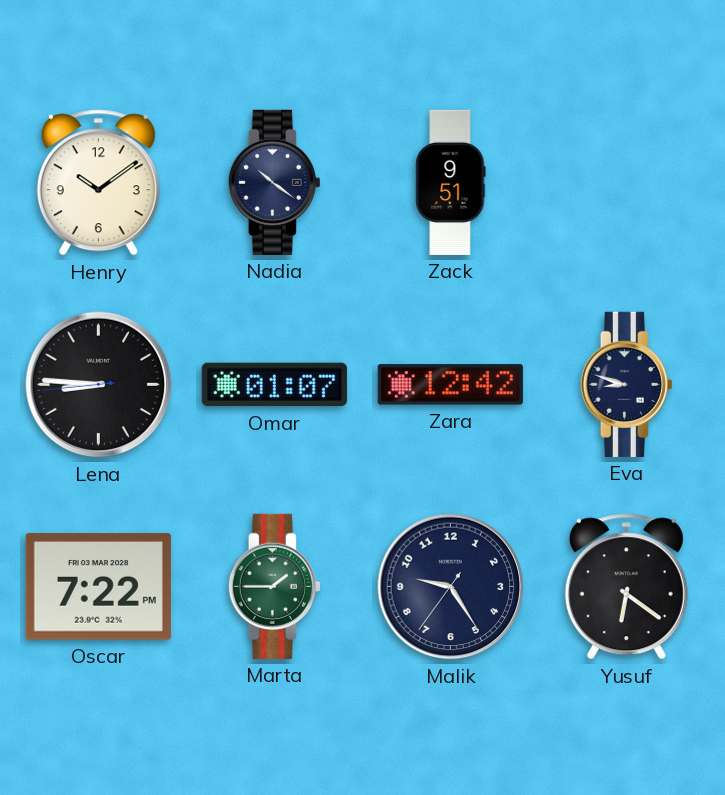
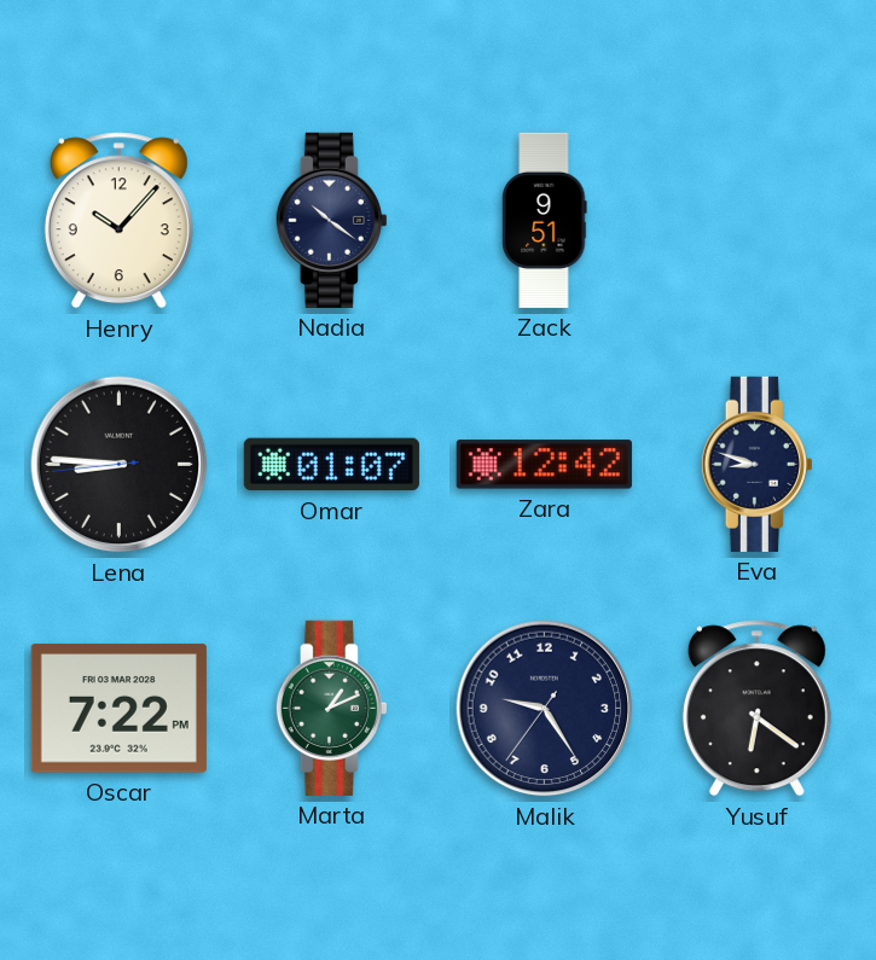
Henry: 10:09 -> 10:07 (118, 221)
Marta: 1:45 -> 1:11 (331, 708)
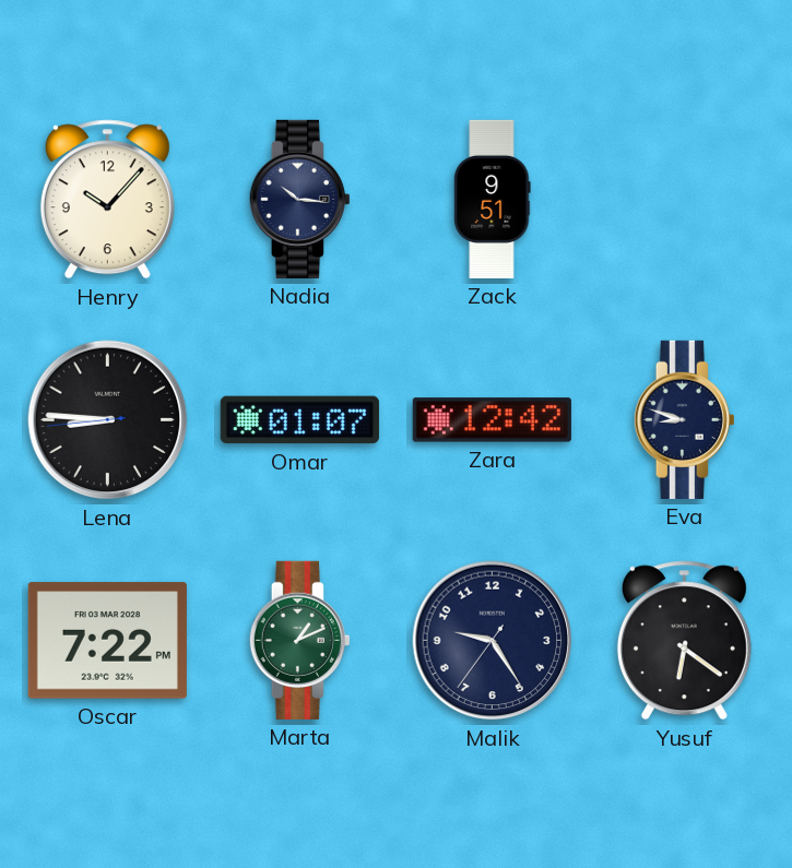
Nadia: 10:21 -> 10:16 (299, 199)
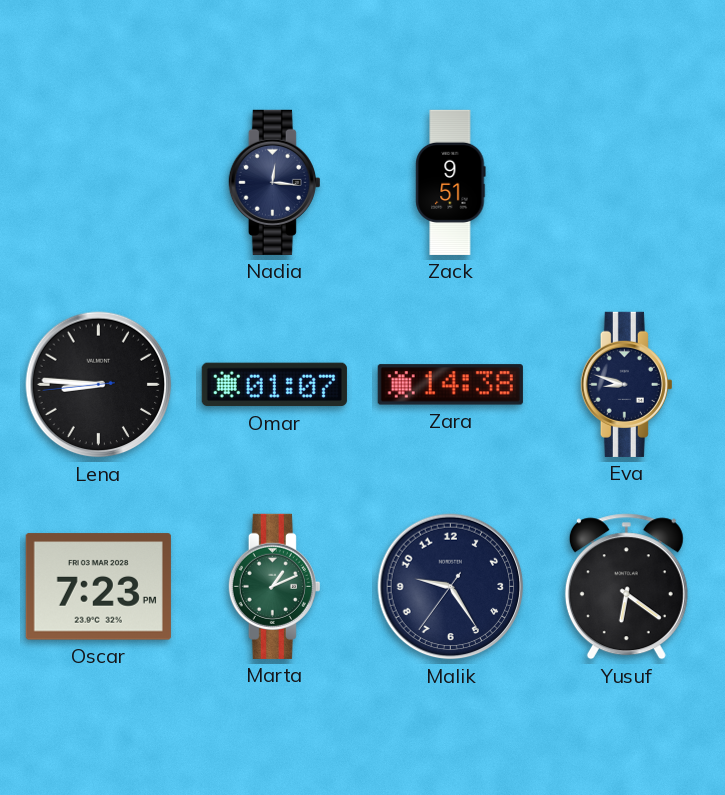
Henry: 10:07 -> none (107, 200)
Nadia: 10:16 -> 12:16 (274, 182)
Zara: 12:42 -> 14:38 (450, 385)
Oscar: 7:22 -> 7:23 (98, 587)
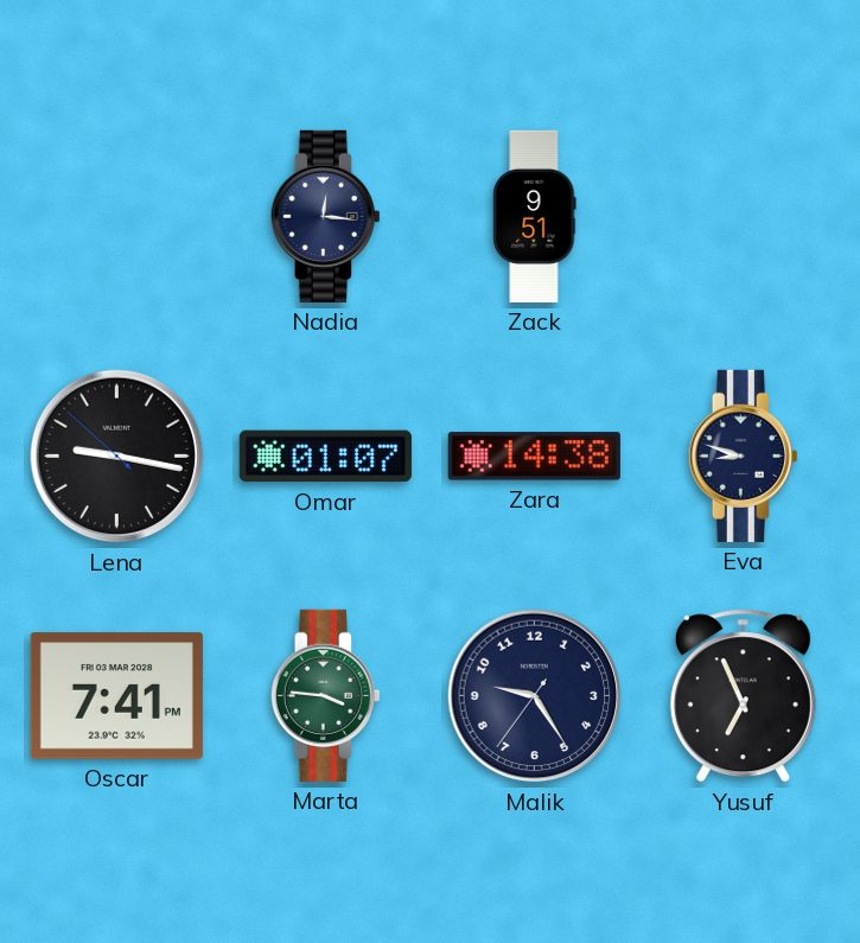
Lena: 8:45 -> 9:16 (117, 457)
Oscar: 7:23 -> 7:41 (116, 696)
Marta: 1:11 -> 3:46 (325, 695)
Yusuf: 6:21 -> 6:56 (743, 696)
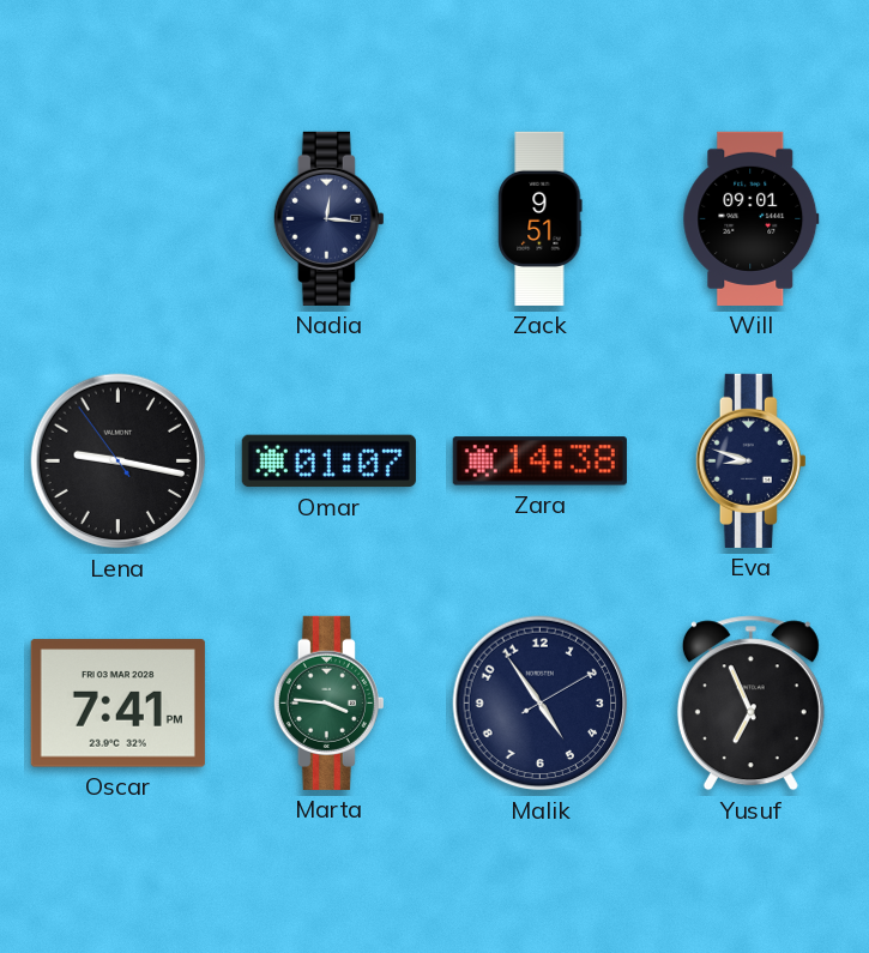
Will: none -> 09:01 (752, 218)
Lena: 9:16:52 -> 9:16:54 (119, 462)
Malik: 9:24 -> 4:54 (541, 704)
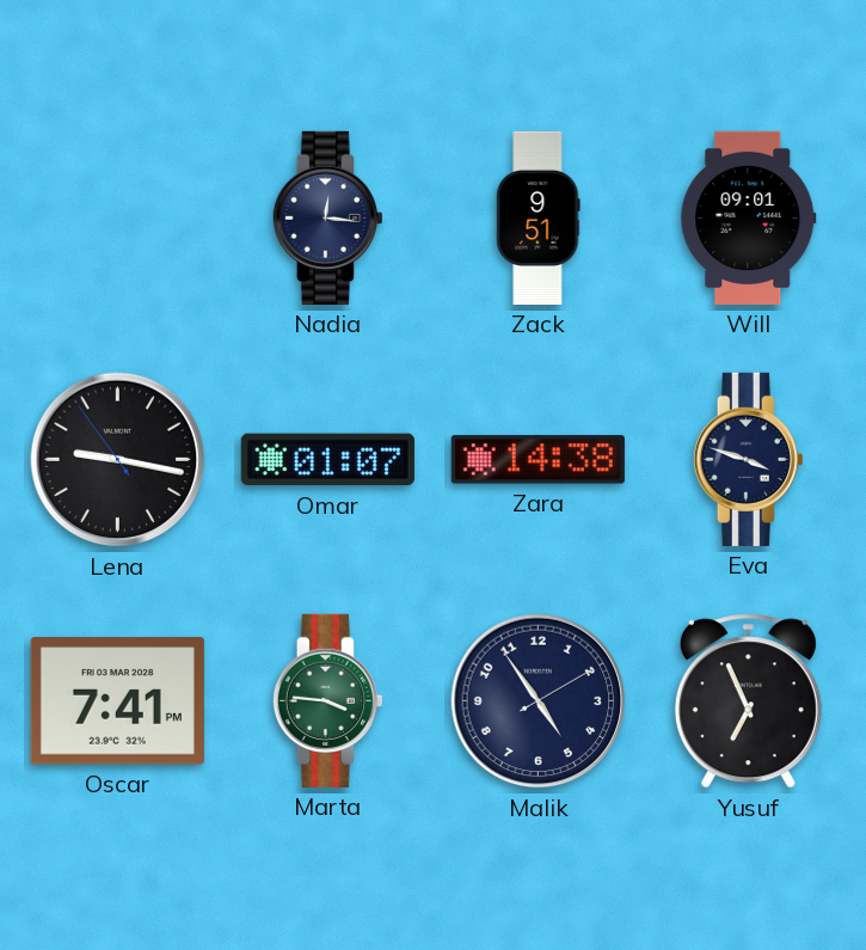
Eva: 8:48 -> 3:48 (748, 459)
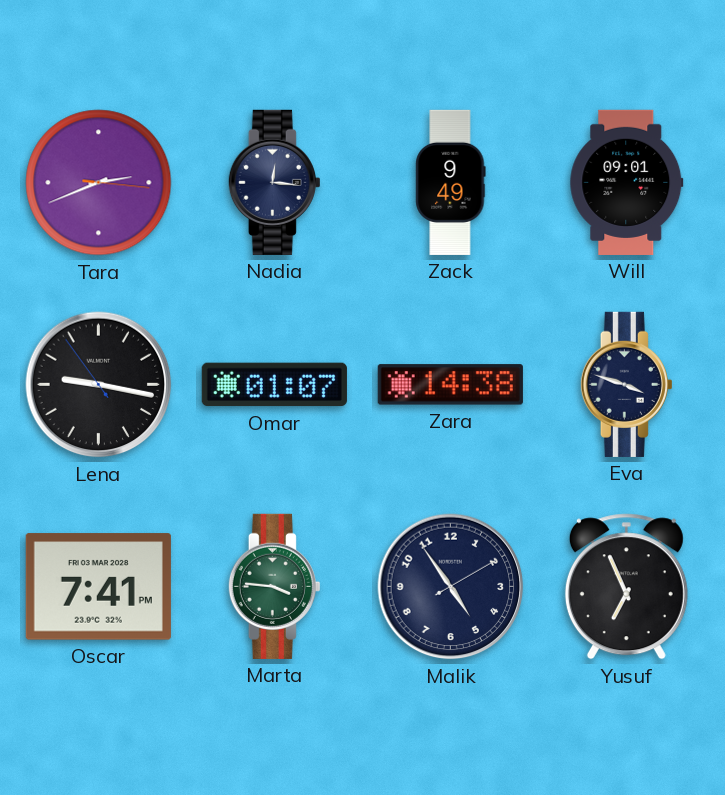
Tara: none -> 2:41 (99, 183)
Zack: 9:51 -> 9:49 (451, 182)
